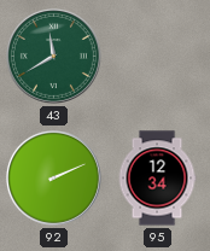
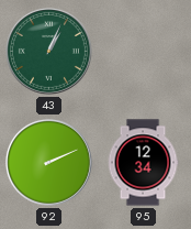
43: 11:40 -> 1:04 (48, 51)
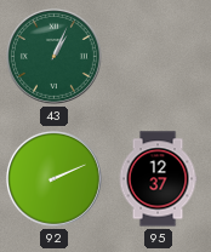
95: 12:34 -> 12:37 (158, 179)
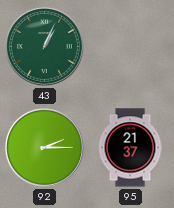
92: 2:11 -> 2:15 (44, 147)
95: 12:37 -> 21:37 (130, 148)
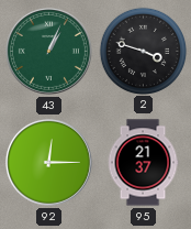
2: none -> 3:48 (143, 51)
92: 2:15 -> 12:15 (48, 162)
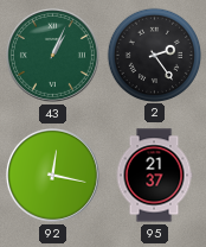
2: 3:48 -> 2:24 (154, 55)
92: 12:15 -> 12:17 (52, 175)
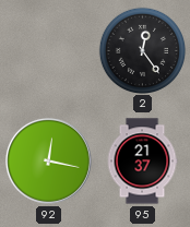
43: 1:04 -> none (52, 55)
2: 2:24 -> 12:24 (142, 50)
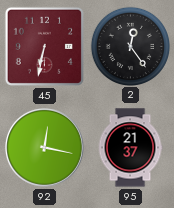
45: none -> 6:32 (44, 46)
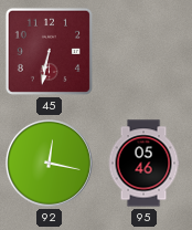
2: 12:24 -> none (130, 46)
95: 21:37 -> 05:46 (143, 164)
